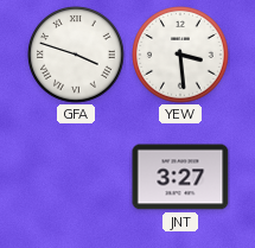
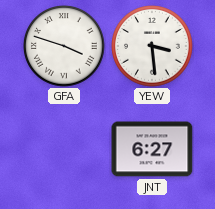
JNT: 3:27 -> 6:27 (152, 149)
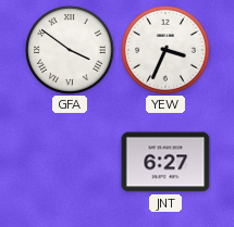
GFA: 3:48 -> 3:51 (70, 50)
YEW: 3:29 -> 3:34 (165, 50)
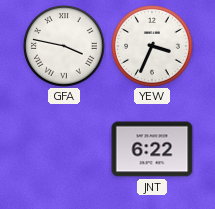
GFA: 3:51 -> 3:47 (64, 46)
JNT: 6:27 -> 6:22 (152, 149)
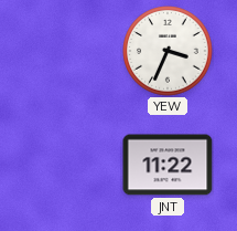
GFA: 3:47 -> none (64, 46)
JNT: 6:22 -> 11:22 (168, 165)
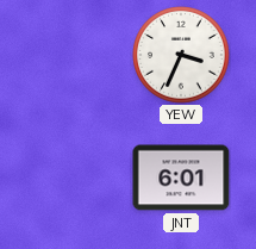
JNT: 11:22 -> 6:01 (181, 178)
